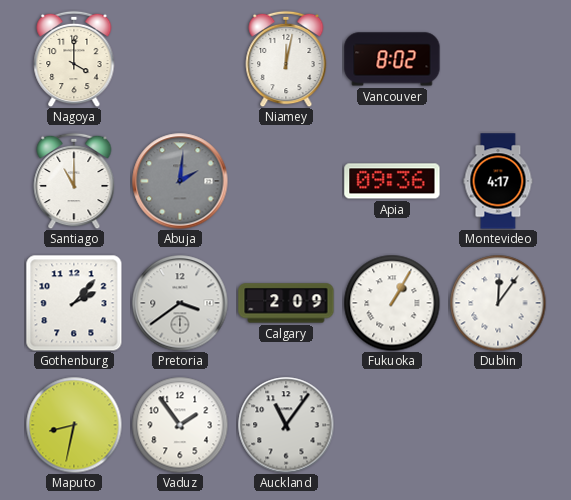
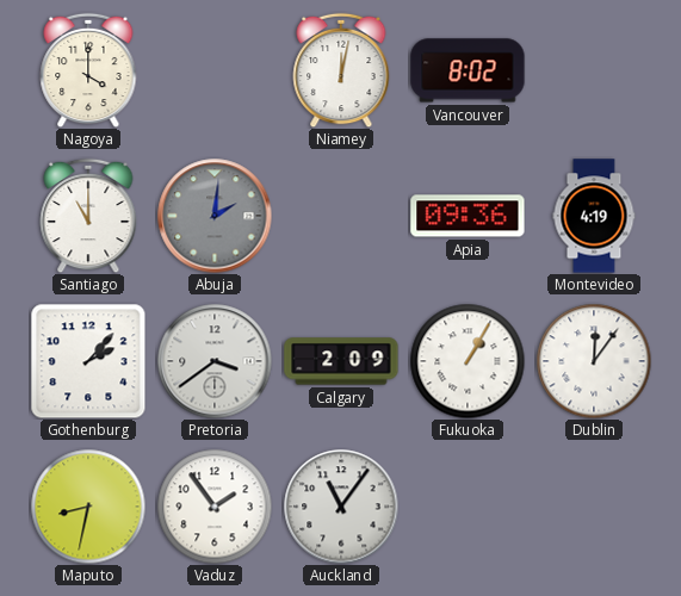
Montevideo: 4:17 -> 4:19 (594, 216)
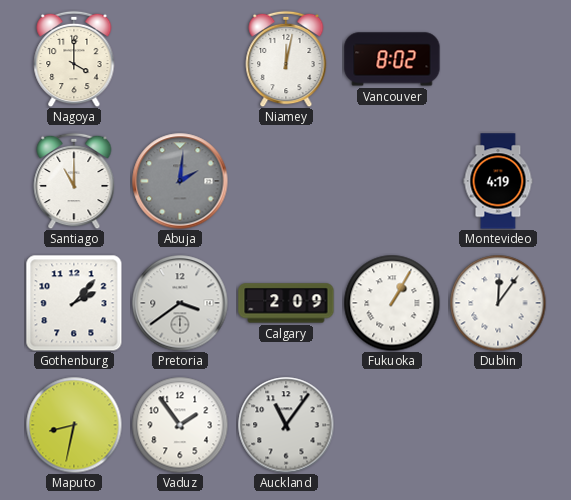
Apia: 09:36 -> none (468, 216)
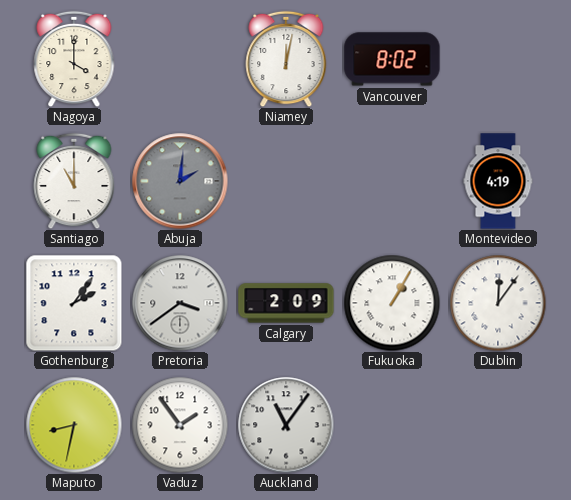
Gothenburg: 2:07 -> 2:06 (74, 303)
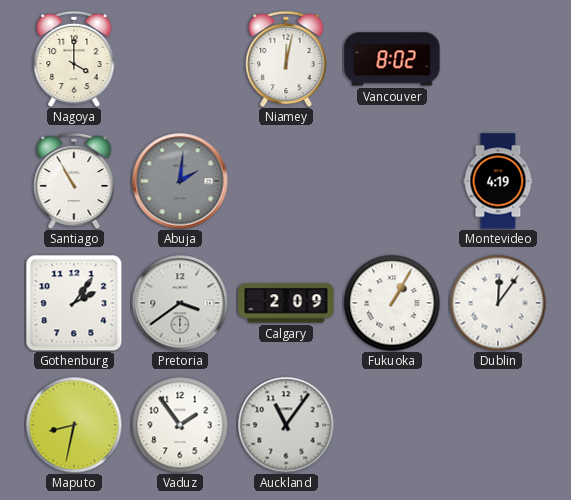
Santiago: 11:00 -> 10:55 (74, 181)
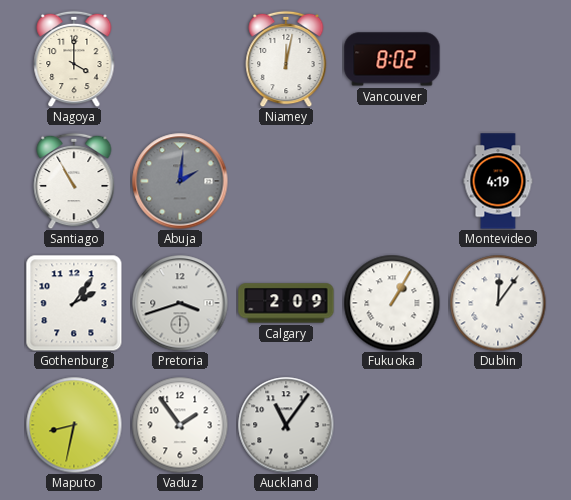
Pretoria: 3:39 -> 3:42 (180, 303)
